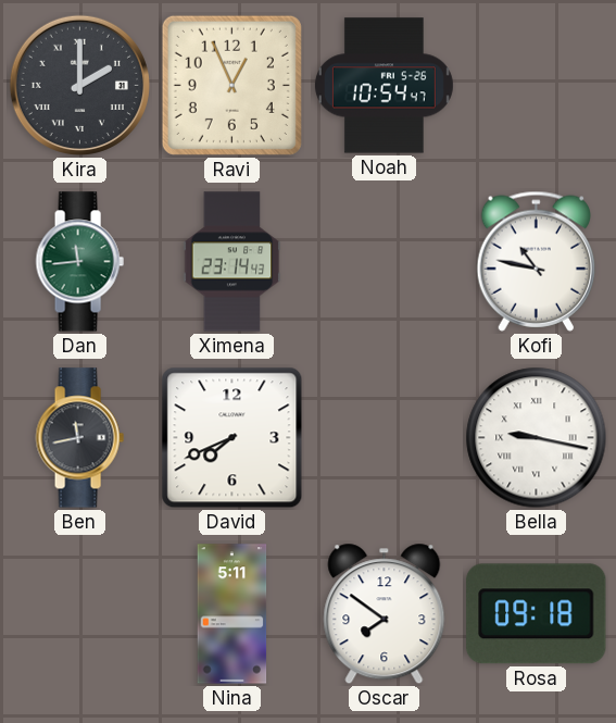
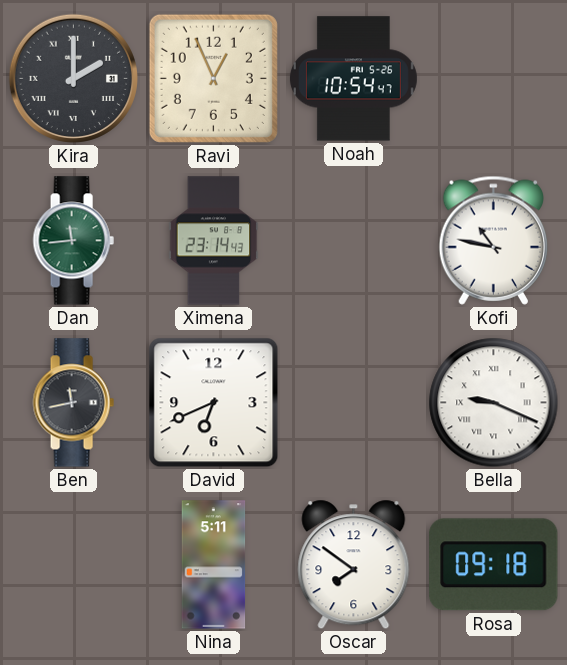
David: 7:41 -> 6:41 (214, 403)
Bella: 9:17 -> 9:19 (494, 403)
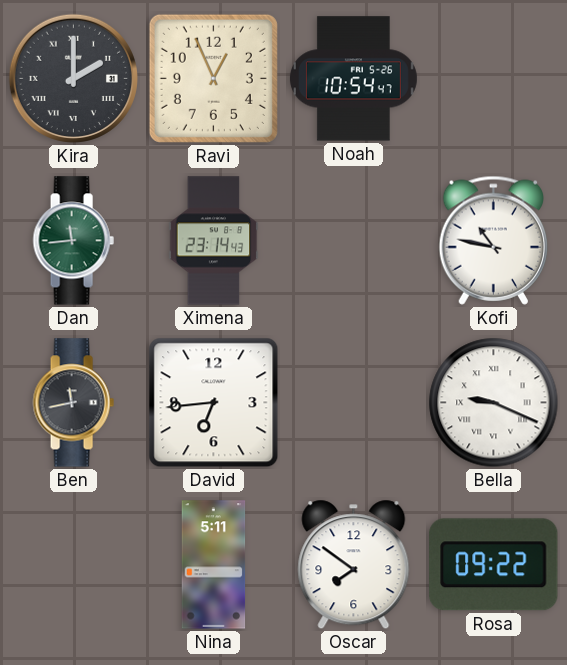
David: 6:41 -> 6:44 (214, 403)
Rosa: 09:18 -> 09:22 (494, 565)
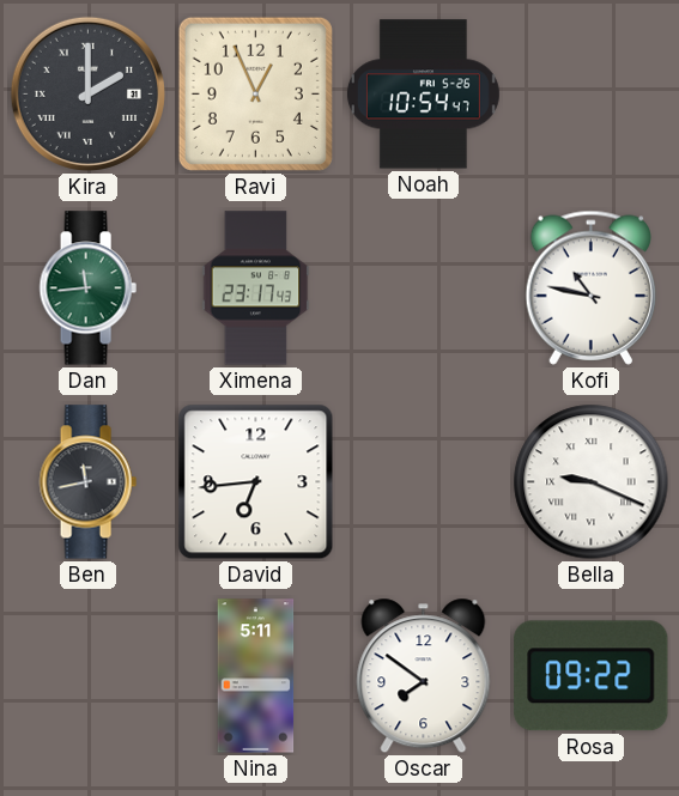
Ximena: 23:14 -> 23:17 (256, 288)
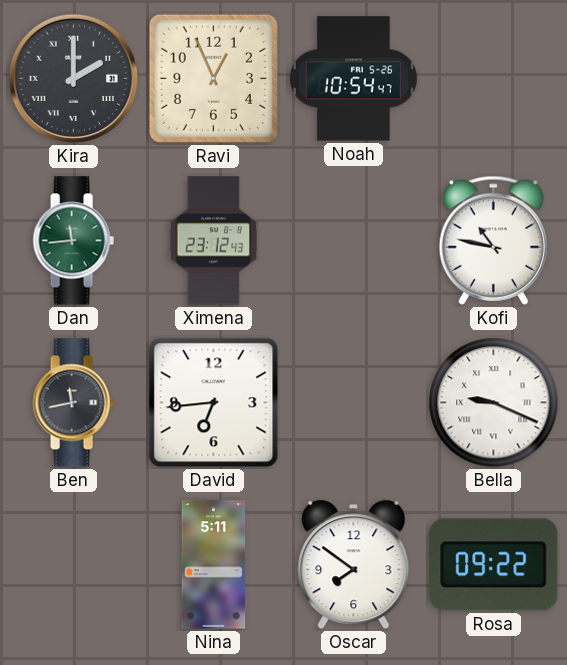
Ximena: 23:17 -> 23:12 (214, 241)
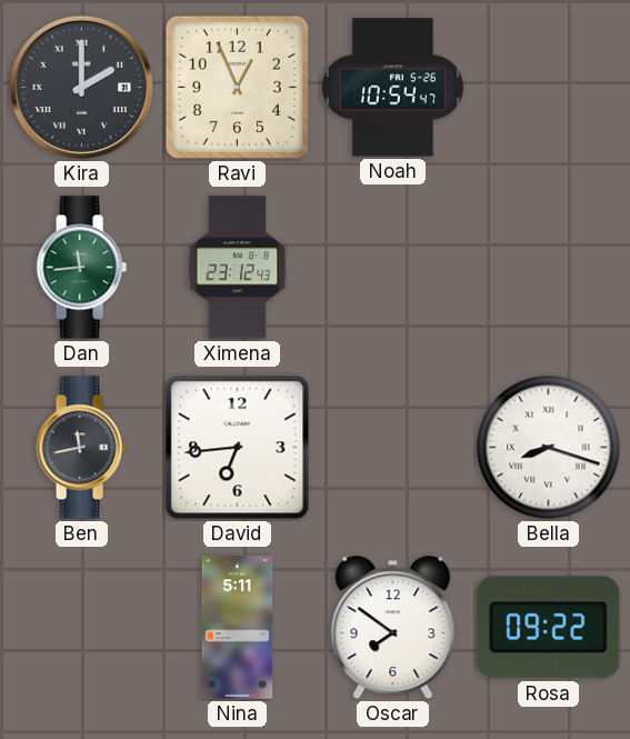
Kofi: 10:47 -> none (493, 240)
Bella: 9:19 -> 8:18 (549, 448)
